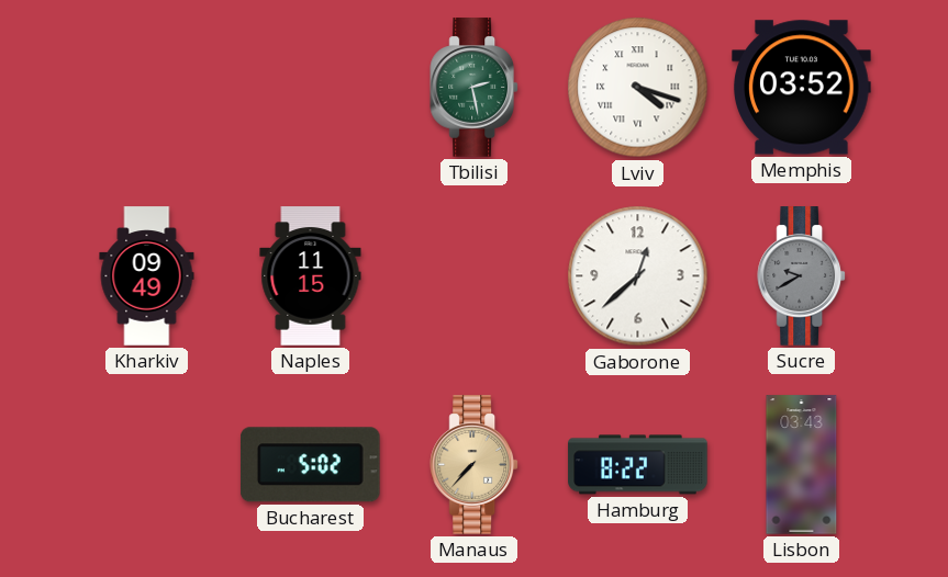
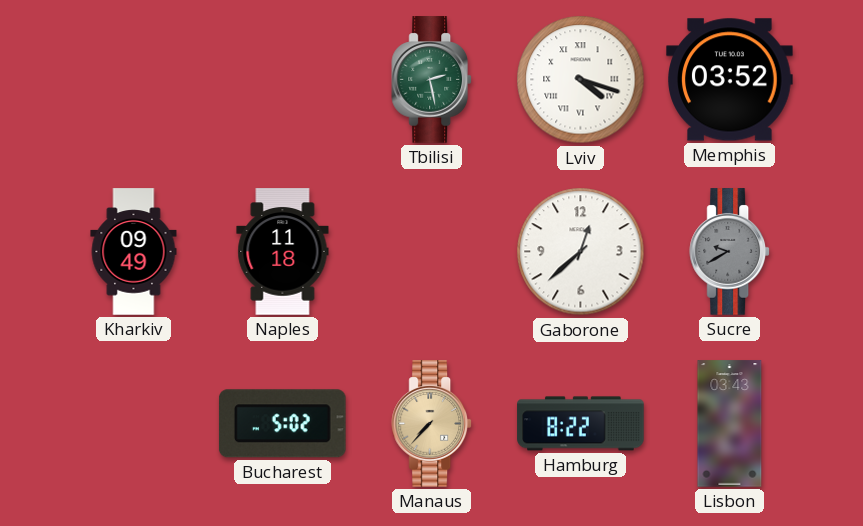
Naples: 11:15 -> 11:18 (283, 252)
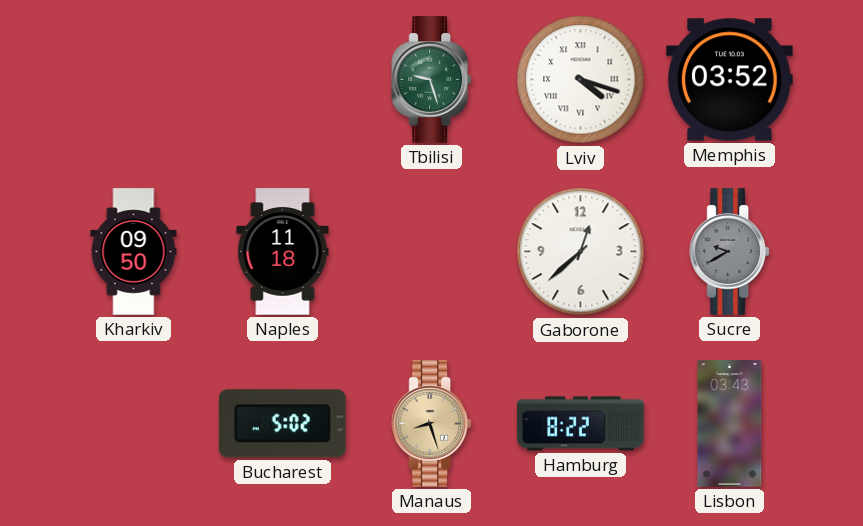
Tbilisi: 2:28 -> 9:27 (431, 80)
Kharkiv: 09:49 -> 09:50 (134, 252)
Manaus: 7:37 -> 8:27 (431, 424)
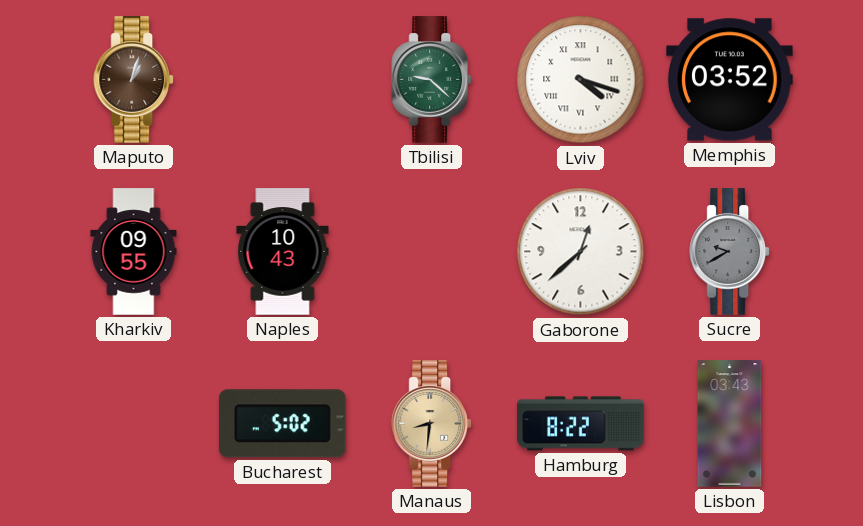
Maputo: none -> 1:03 (133, 80)
Tbilisi: 9:27 -> 9:22 (431, 80)
Kharkiv: 09:50 -> 09:55 (134, 252)
Naples: 11:18 -> 10:43 (283, 252)
Manaus: 8:27 -> 8:31 (431, 424)
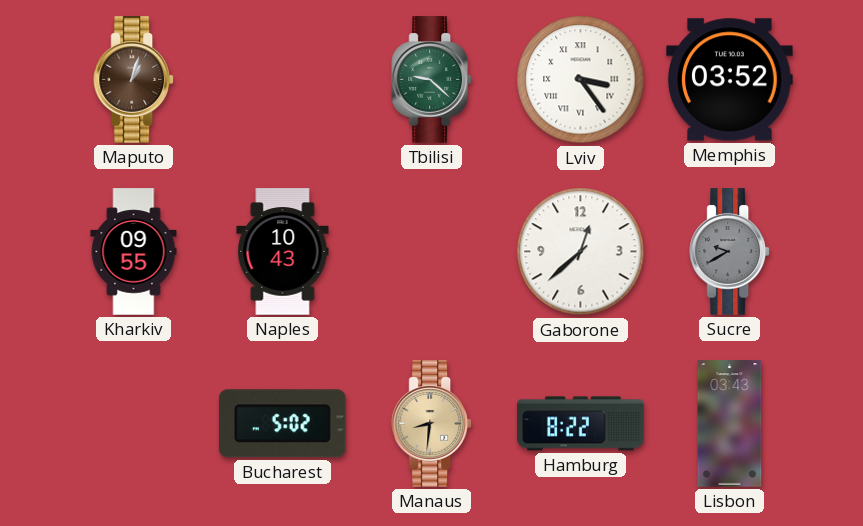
Lviv: 4:18 -> 3:24 (581, 80)
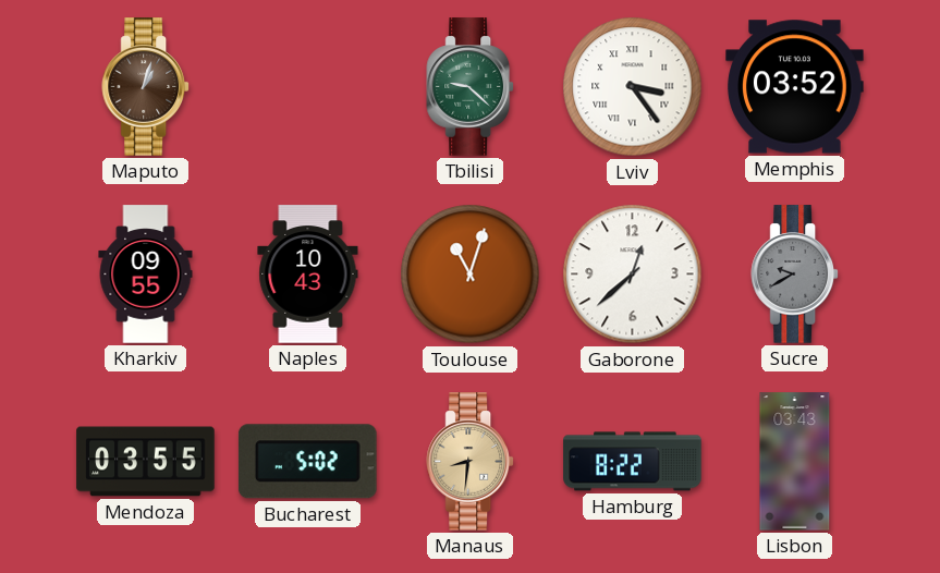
Toulouse: none -> 11:03 (471, 275)
Mendoza: none -> 03:55 (146, 462)
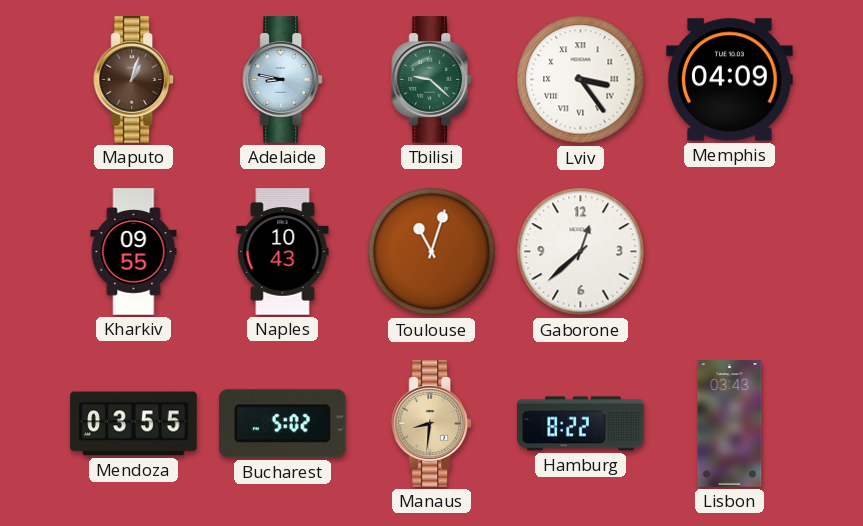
Adelaide: none -> 8:47 (282, 80)
Memphis: 03:52 -> 04:09 (730, 80)
Sucre: 9:40 -> none (794, 275)
